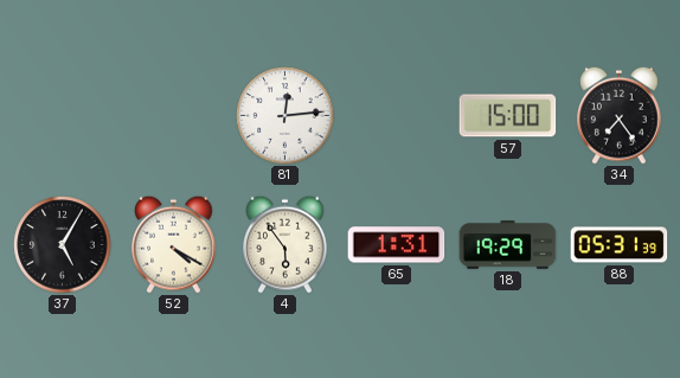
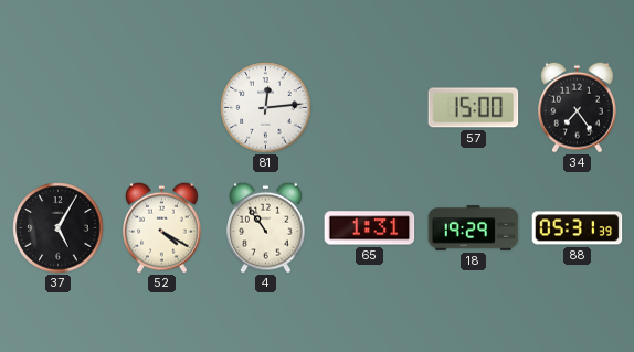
4: 5:54 -> 10:54 (266, 227)
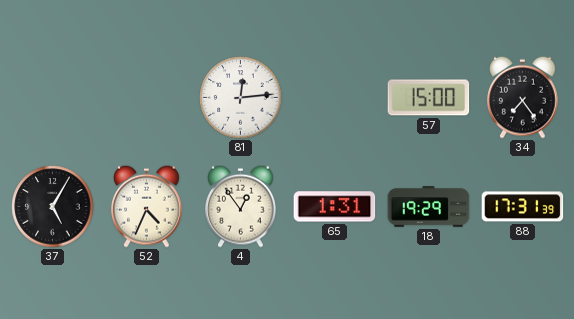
52: 4:20 -> 4:34 (147, 206)
4: 10:54 -> 12:54 (241, 206)
88: 05:31 -> 17:31 (523, 207)
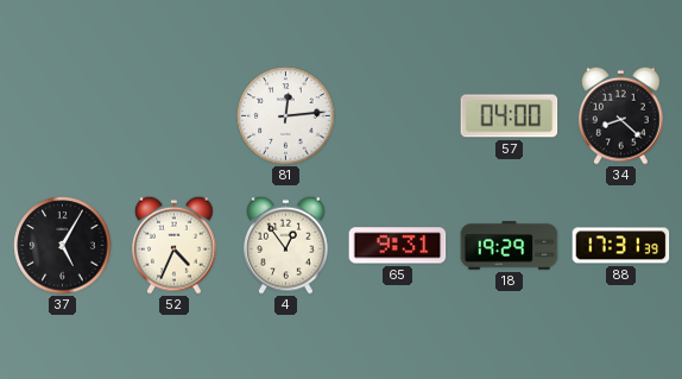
57: 15:00 -> 04:00 (510, 116)
34: 7:24 -> 8:22 (621, 115)
65: 1:31 -> 9:31 (398, 246)
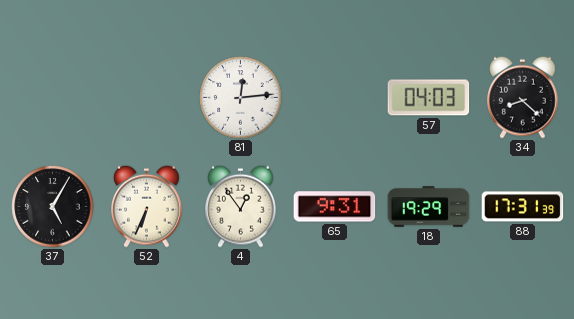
57: 04:00 -> 04:03 (429, 98)
52: 4:34 -> 6:34 (147, 206)
